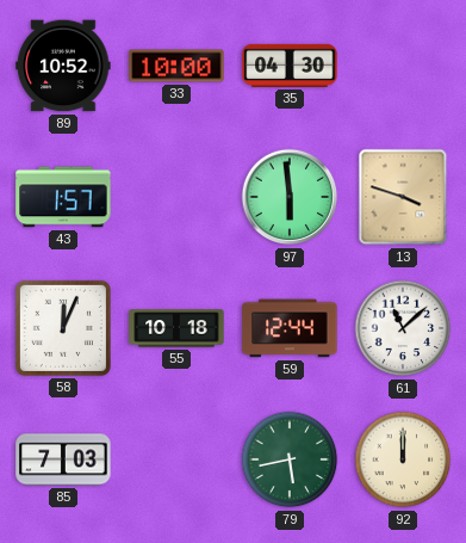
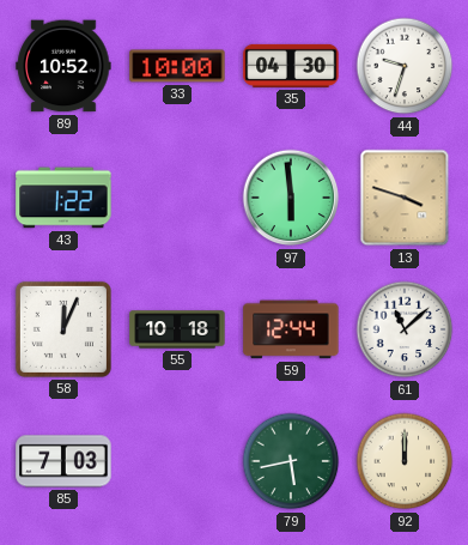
44: none -> 9:33 (405, 66)
43: 1:57 -> 1:22 (63, 198)
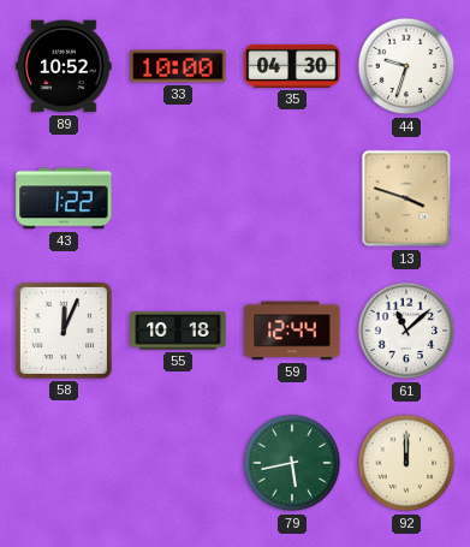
97: 5:59 -> none (291, 198)
85: 7:03 -> none (63, 461)
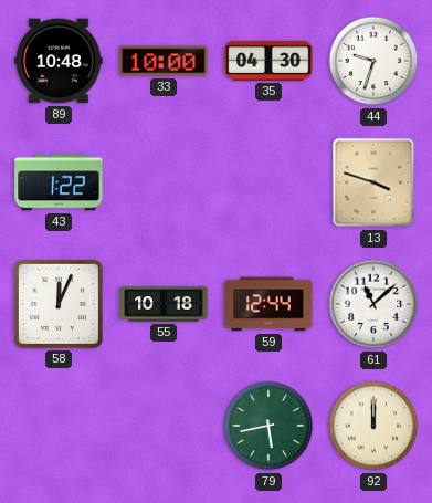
89: 10:52 -> 10:48 (59, 61)
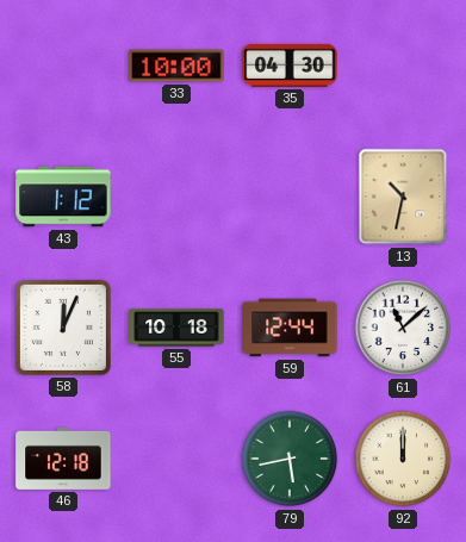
89: 10:48 -> none (59, 61)
44: 9:33 -> none (373, 61)
43: 1:22 -> 1:12 (63, 197)
13: 3:48 -> 10:32 (403, 197)
46: none -> 12:18 (63, 459)
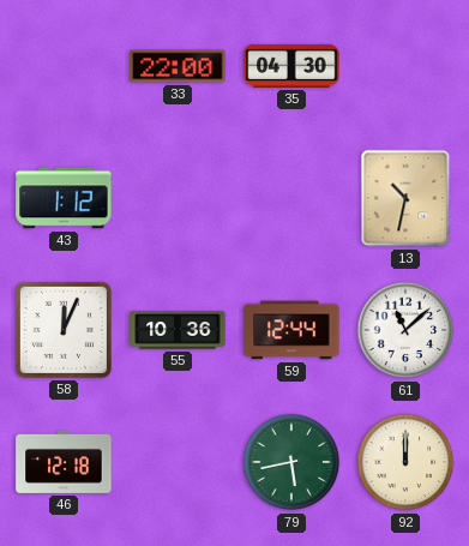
33: 10:00 -> 22:00 (178, 66)
55: 10:18 -> 10:36 (178, 330)
